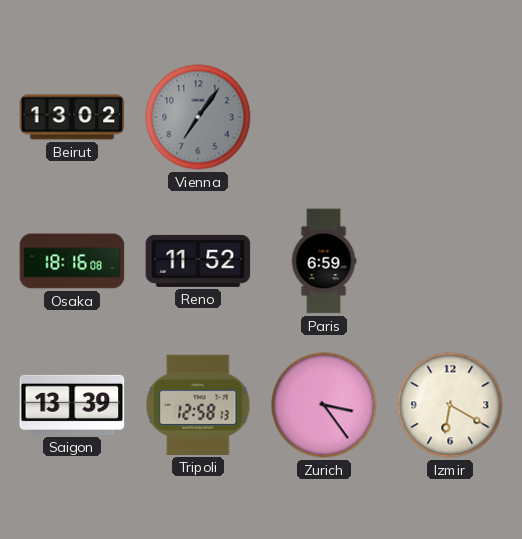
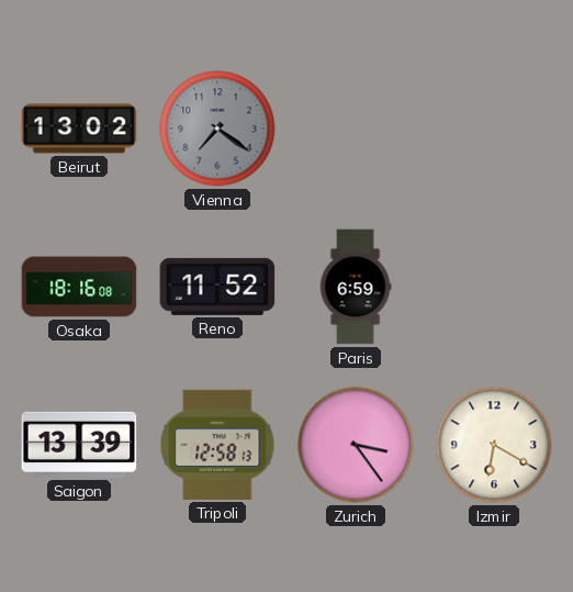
Vienna: 7:06 -> 7:21 (217, 129)
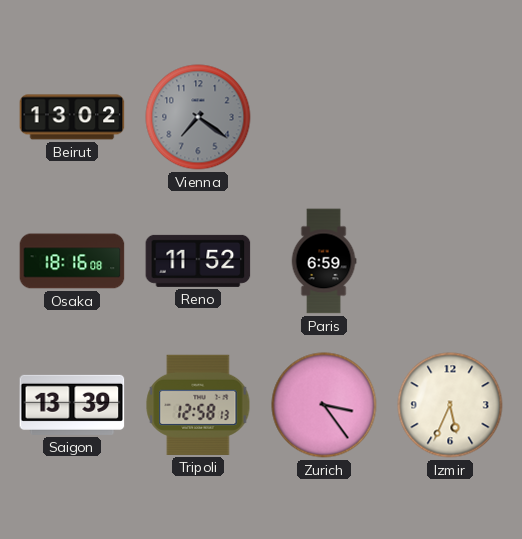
Izmir: 6:20 -> 5:34 (450, 405)
